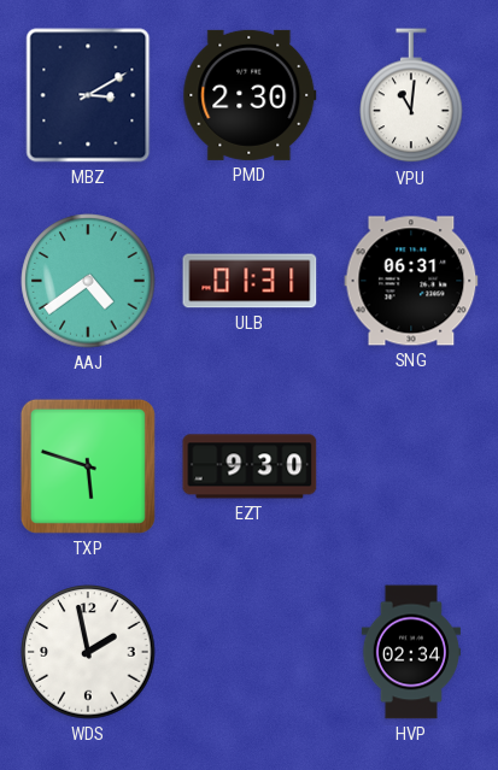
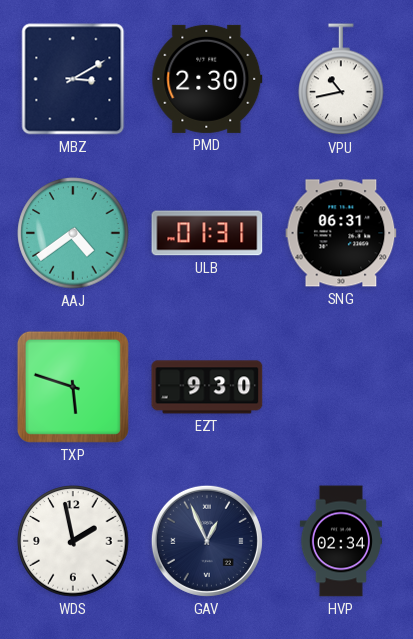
VPU: 11:01 -> 10:43 (341, 80)
GAV: none -> 12:56 (207, 541)
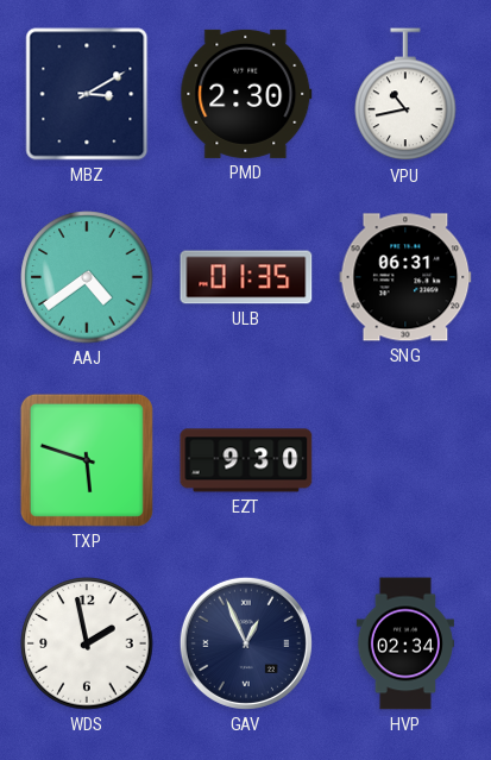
ULB: 01:31 -> 01:35 (246, 277)
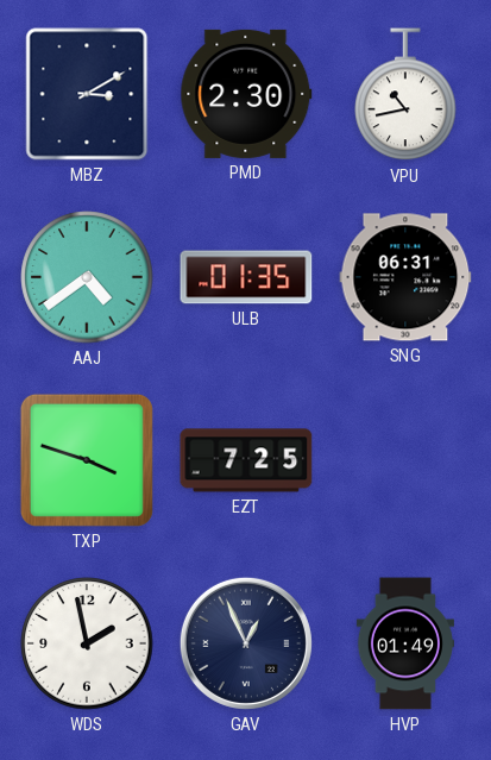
TXP: 5:48 -> 3:48 (87, 460)
EZT: 9:30 -> 7:25 (246, 460)
HVP: 02:34 -> 01:49 (405, 643)
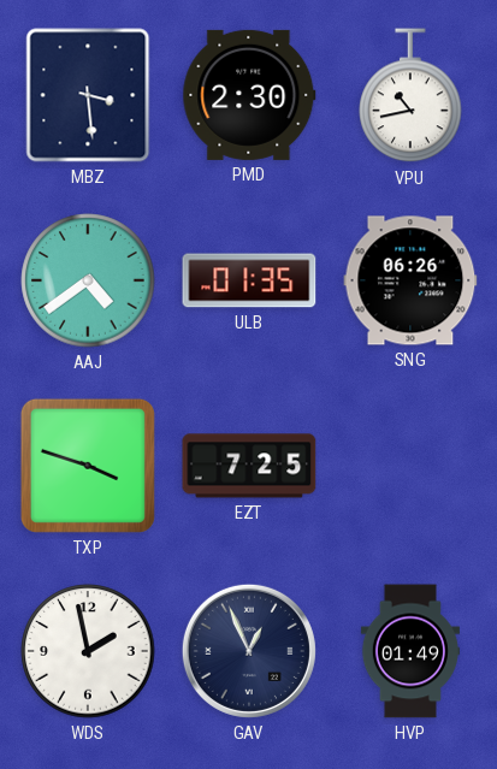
MBZ: 3:10 -> 3:29 (88, 95)
SNG: 06:31 -> 06:26 (410, 280)
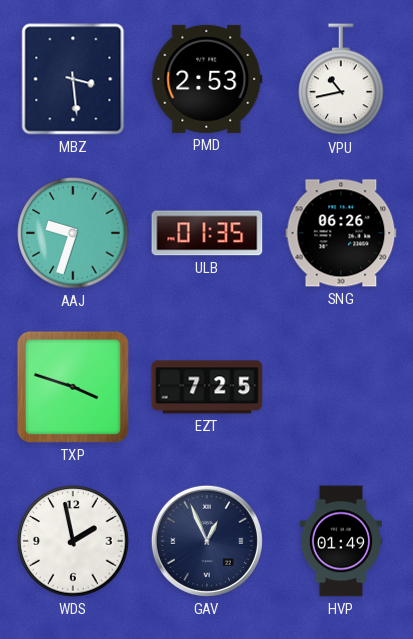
PMD: 2:30 -> 2:53 (207, 79)
AAJ: 4:39 -> 9:33 (73, 233)
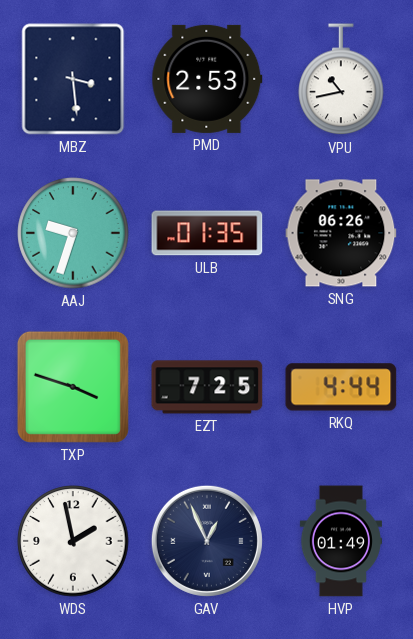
RKQ: none -> 4:44 (341, 387)
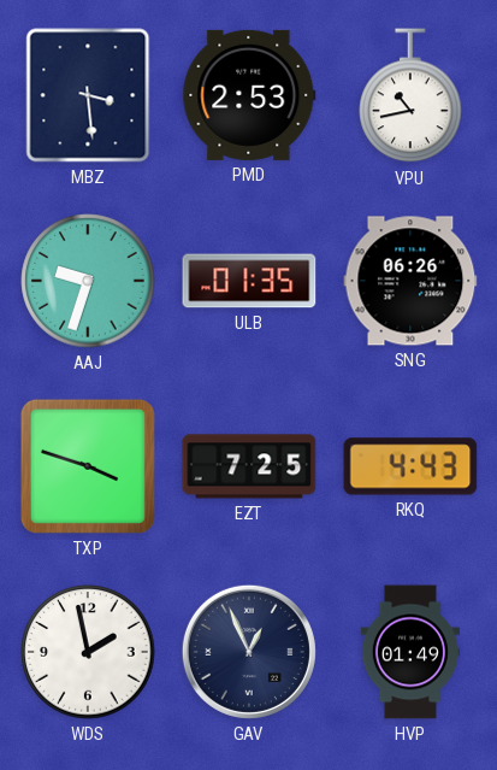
RKQ: 4:44 -> 4:43 (410, 466)
